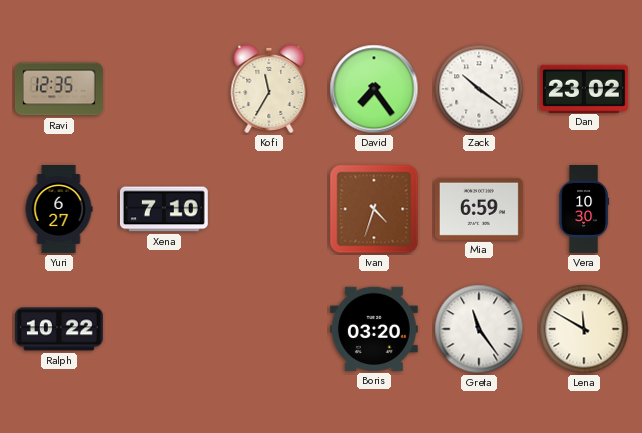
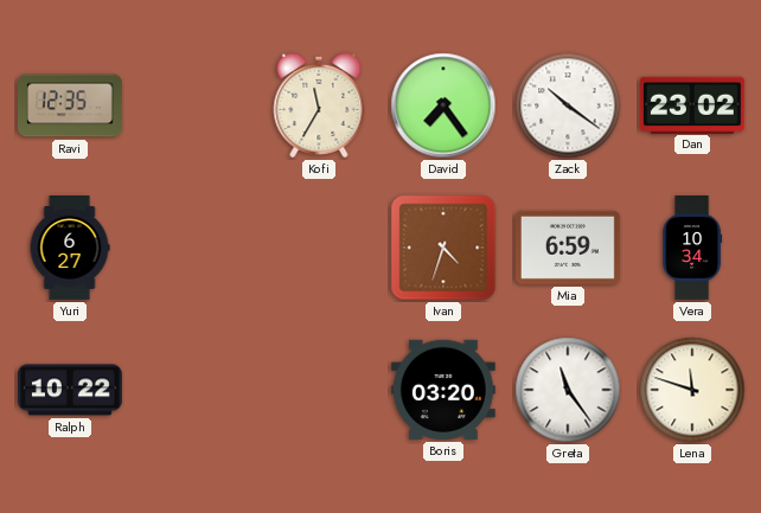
Xena: 7:10 -> none (164, 209)
Vera: 10:30 -> 10:34 (692, 249)
Lena: 11:50 -> 11:48 (692, 390)
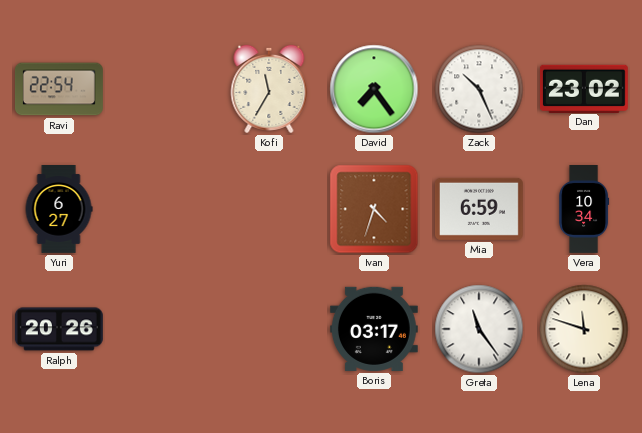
Ravi: 12:35 -> 22:54 (59, 89)
Zack: 10:21 -> 10:26 (479, 89)
Ralph: 10:22 -> 20:26 (59, 329)
Boris: 03:20 -> 03:17 (374, 329)
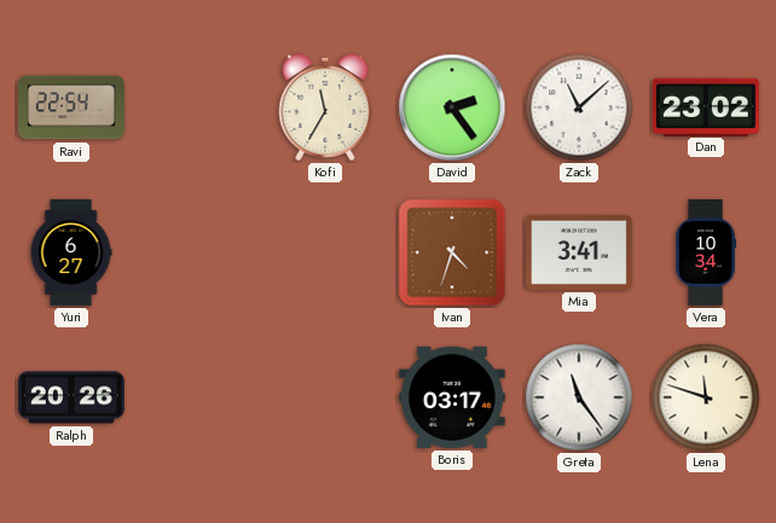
David: 7:24 -> 2:24 (452, 107)
Zack: 10:26 -> 11:08 (579, 107)
Mia: 6:59 -> 3:41 (579, 252)
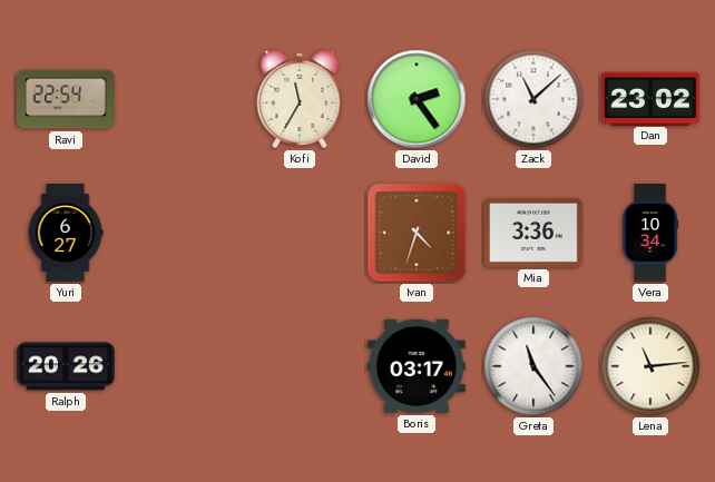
Mia: 3:41 -> 3:36 (533, 233)
Lena: 11:48 -> 11:14 (650, 366)
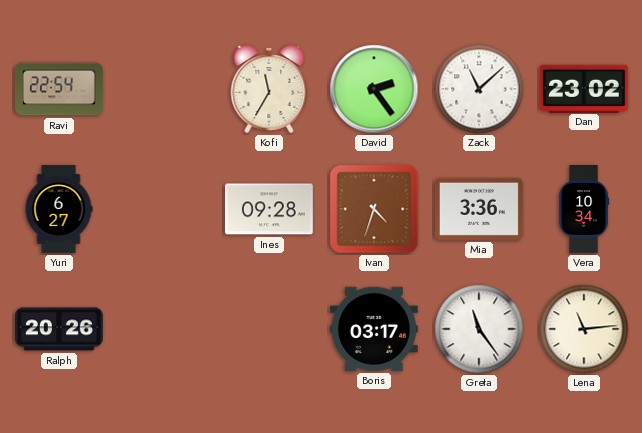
Ines: none -> 09:28 (269, 209)
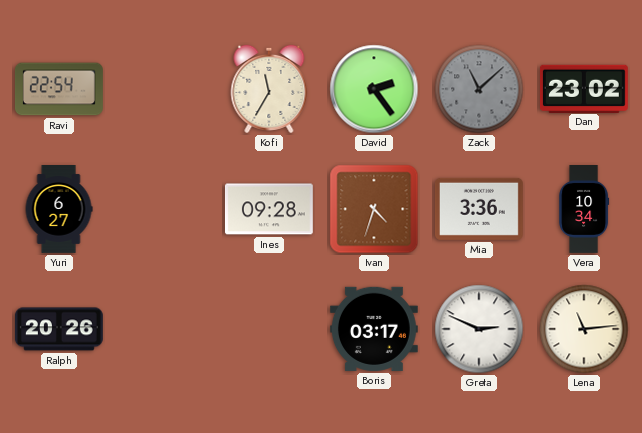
Zack dial: white -> grey (479, 89)
Greta: 11:24 -> 2:49 (479, 329)
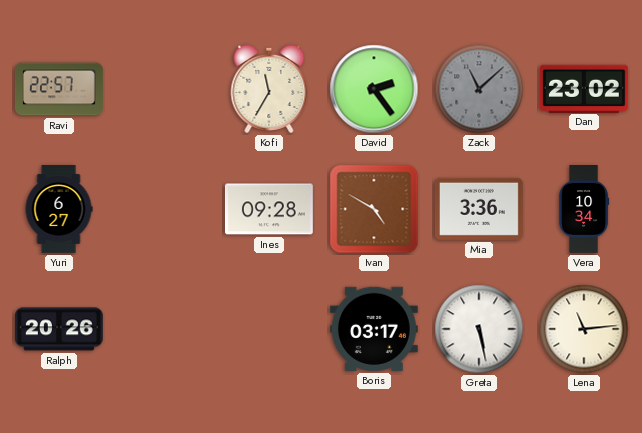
Ravi: 22:54 -> 22:57 (59, 89)
Ivan: 4:33 -> 4:50 (374, 209)
Greta: 2:49 -> 5:28 (479, 329)
